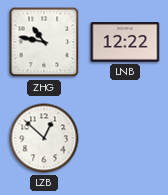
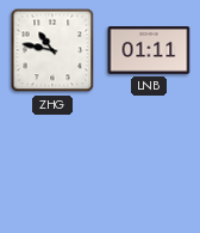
LNB: 12:22 -> 01:11 (149, 51)
LZB: 12:52 -> none (44, 138)
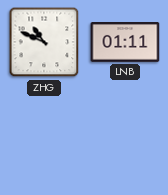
ZHG: 10:47 -> 10:49 (44, 42)
